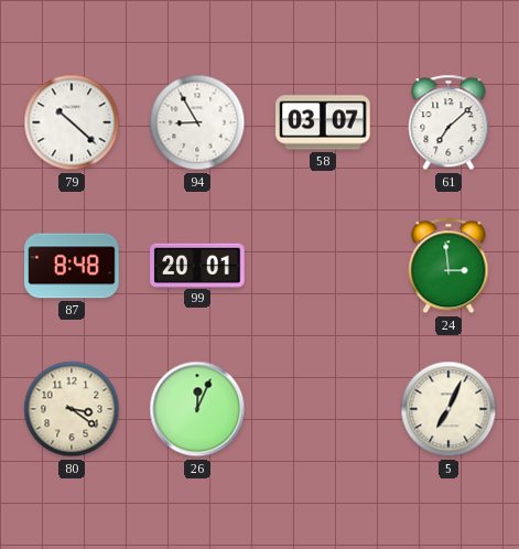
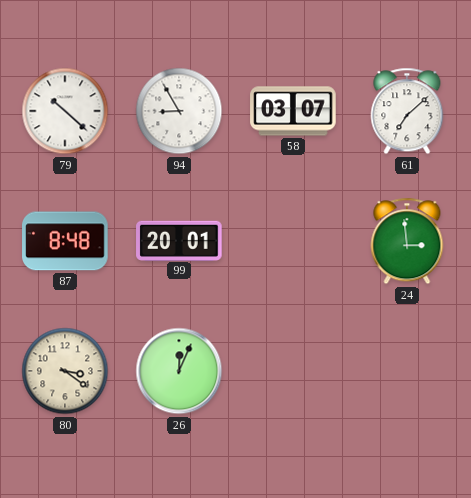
5: 7:04 -> none (448, 409)
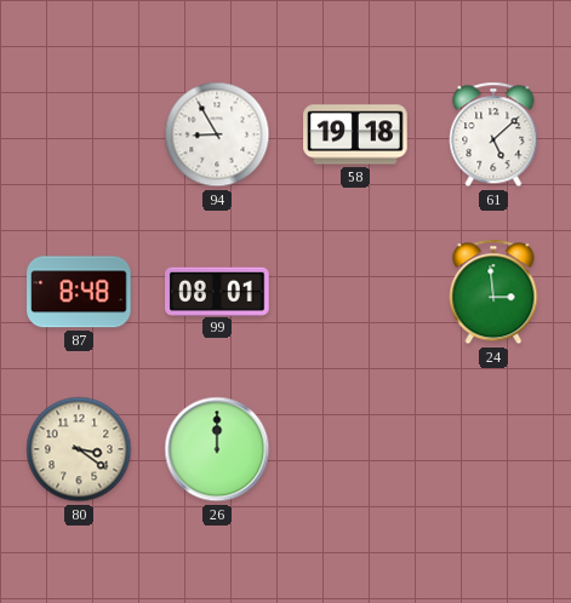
79: 10:22 -> none (65, 111)
58: 03:07 -> 19:18 (355, 134)
61: 7:08 -> 5:08 (493, 134)
99: 20:01 -> 08:01 (217, 291)
26: 12:04 -> 12:00 (217, 449)
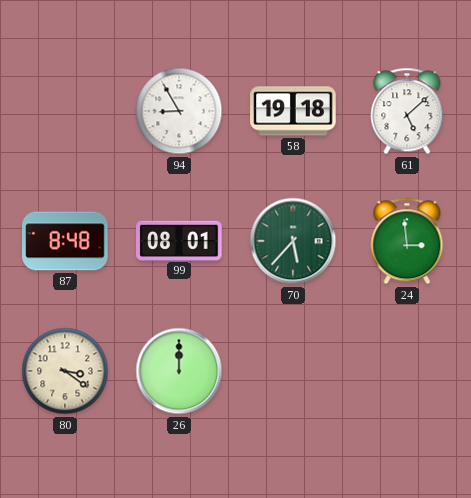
70: none -> 5:37 (293, 241)
